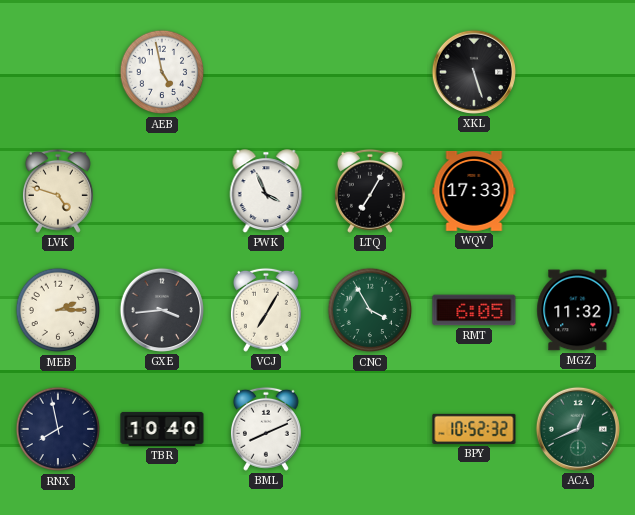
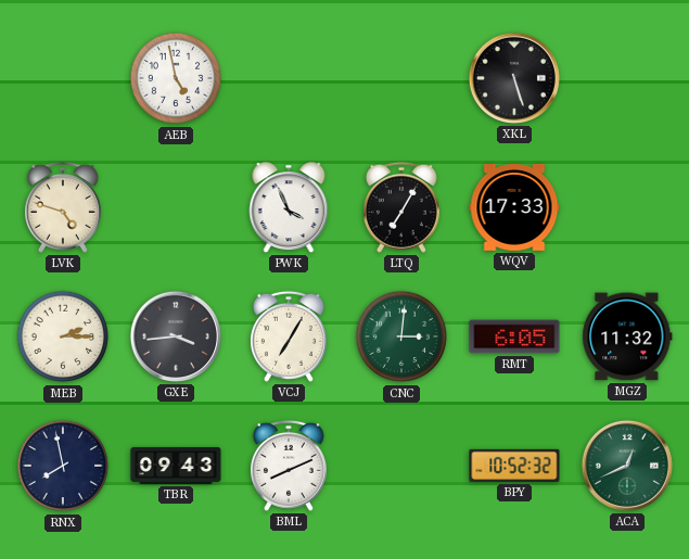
CNC: 3:55 -> 3:01 (401, 336)
TBR: 10:40 -> 09:43 (176, 466)
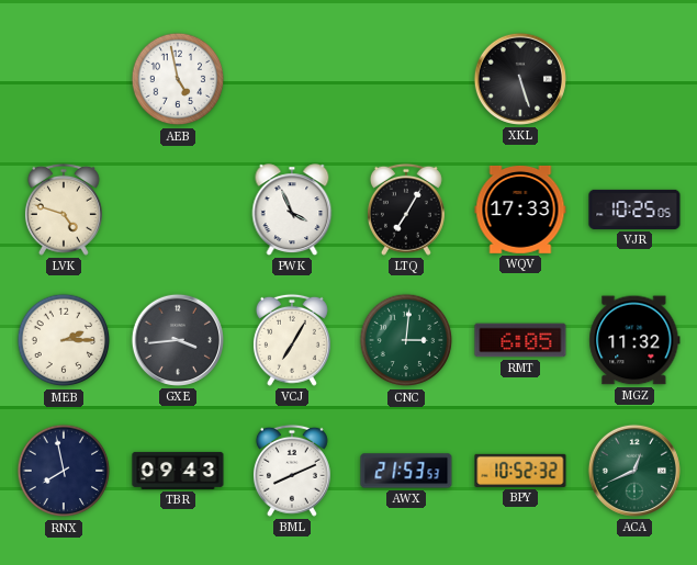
VJR: none -> 10:25 (634, 210)
AWX: none -> 21:53 (406, 471)
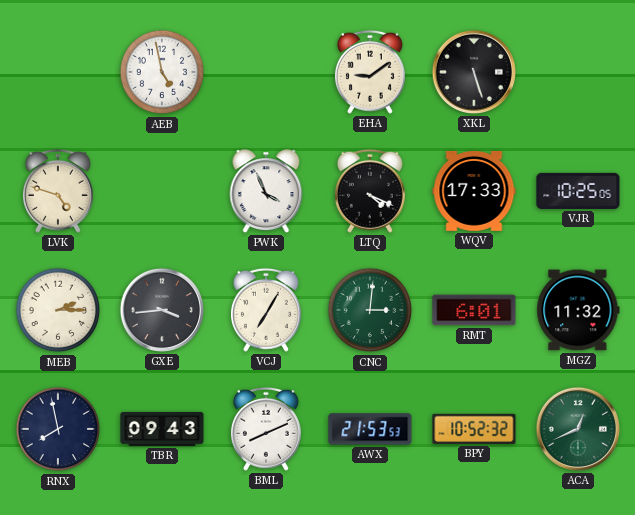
EHA: none -> 9:09 (370, 72)
LTQ: 7:05 -> 4:19 (370, 191)
RMT: 6:05 -> 6:01 (474, 310)
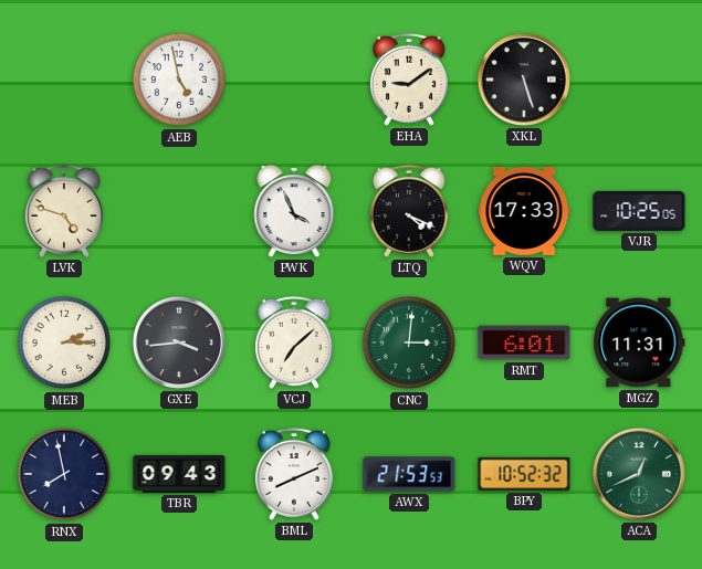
VCJ: 7:05 -> 7:08 (294, 343)
MGZ: 11:32 -> 11:31 (639, 343)
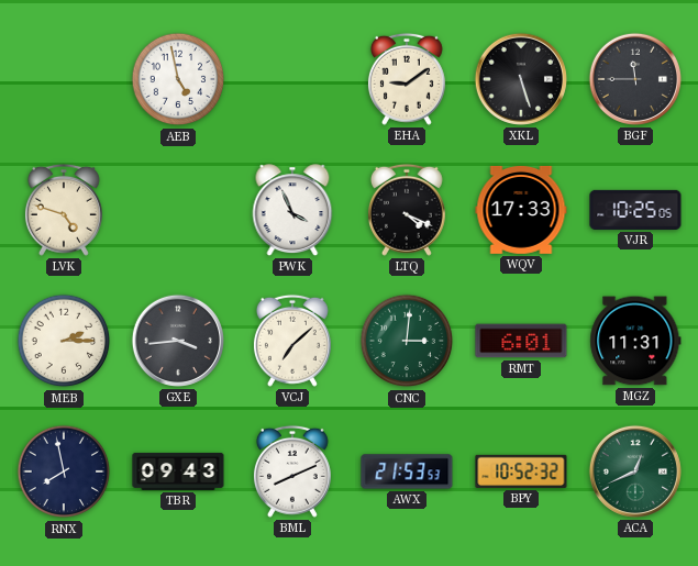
BGF: none -> 11:45 (635, 79)
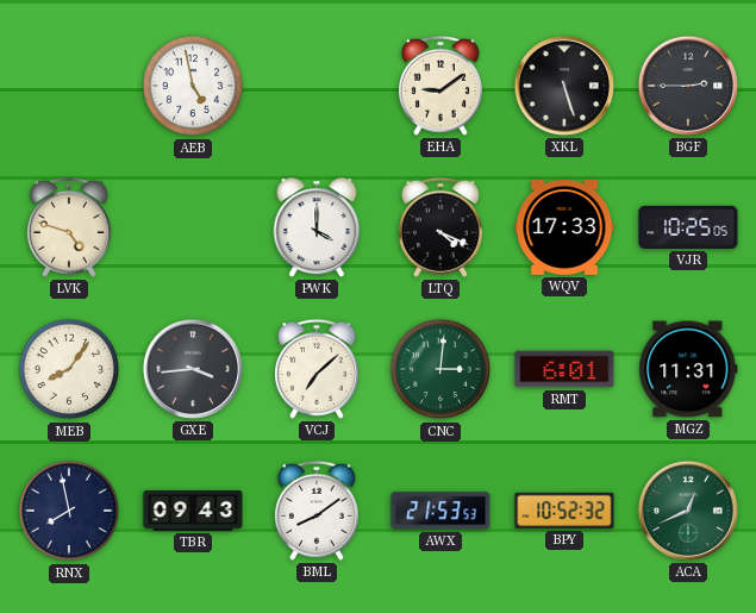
BGF: 11:45 -> 2:45 (688, 86)
PWK: 3:56 -> 4:00 (317, 227)
MEB: 2:15 -> 8:06 (69, 369)
BML: 8:11 -> 8:09 (317, 511)
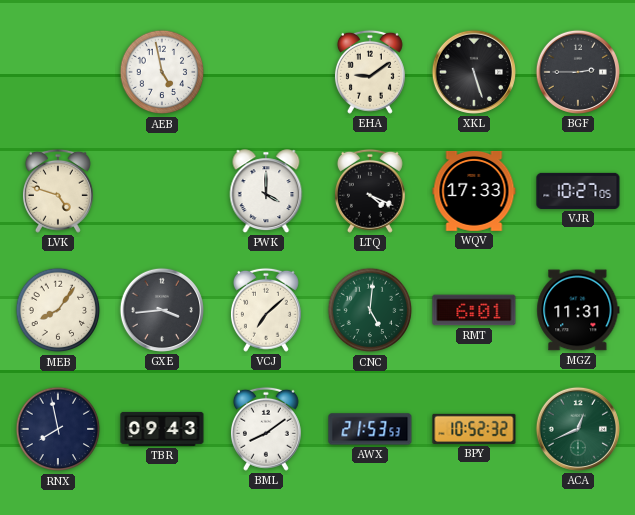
VJR: 10:25 -> 10:27 (578, 191)
CNC: 3:01 -> 5:01 (370, 310)
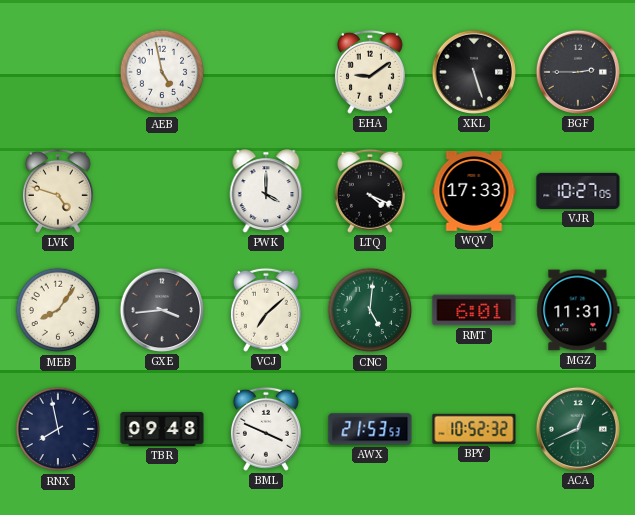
TBR: 09:43 -> 09:48 (162, 429)
BML: 8:09 -> 3:49 (266, 429)
